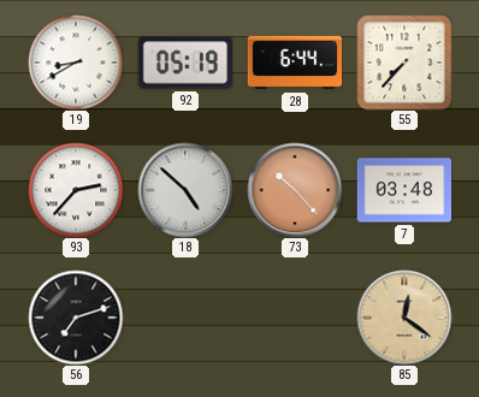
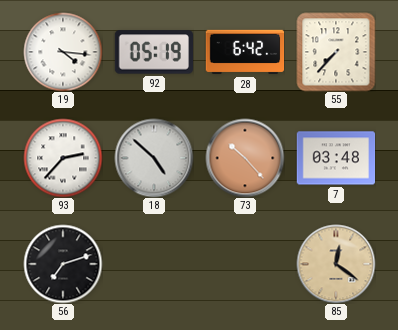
19: 8:40 -> 4:16 (63, 52)
28: 6:44 -> 6:42 (245, 52)
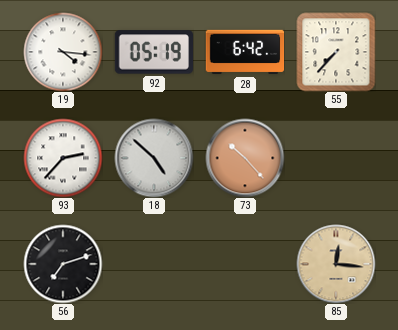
7: 03:48 -> none (336, 158)
85: 12:21 -> 12:16 (336, 264)
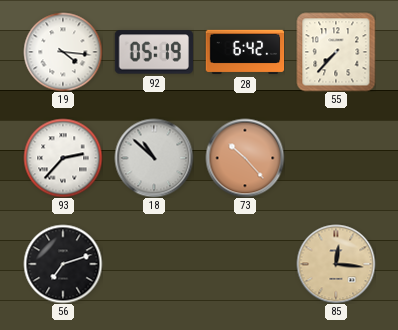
18: 4:52 -> 10:52 (154, 158)
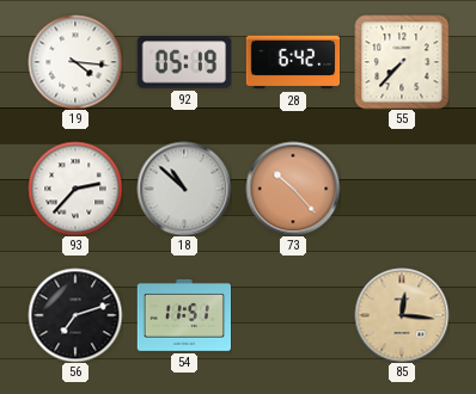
54: none -> 11:51 (183, 315)
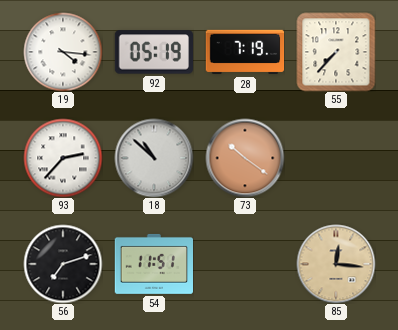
28: 6:42 -> 7:19 (245, 52)
73: 10:23 -> 10:21 (245, 158)
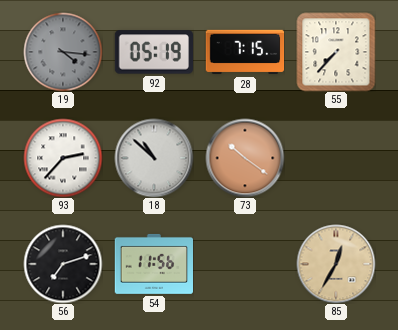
19 dial: white -> grey (63, 52)
28: 7:19 -> 7:15 (245, 52)
54: 11:51 -> 11:56 (153, 264)
85: 12:16 -> 12:35 (336, 264)
